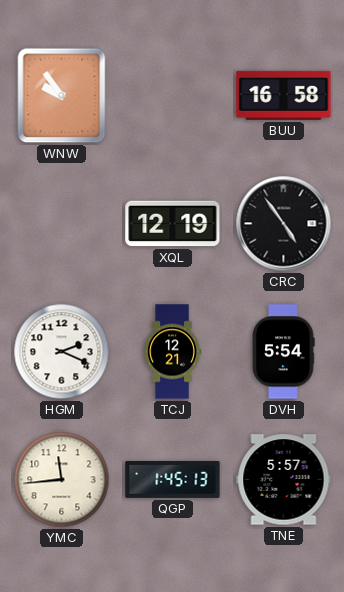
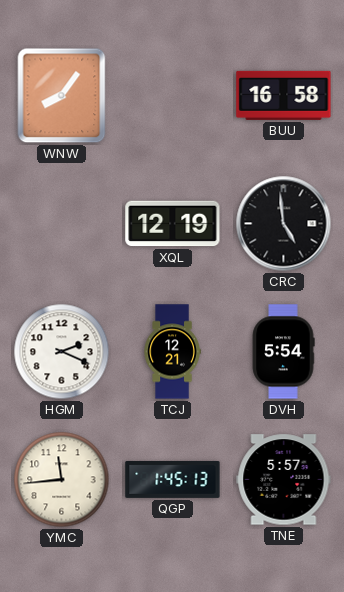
WNW: 9:54 -> 8:06 (62, 96)
CRC: 4:54 -> 4:59 (284, 224)
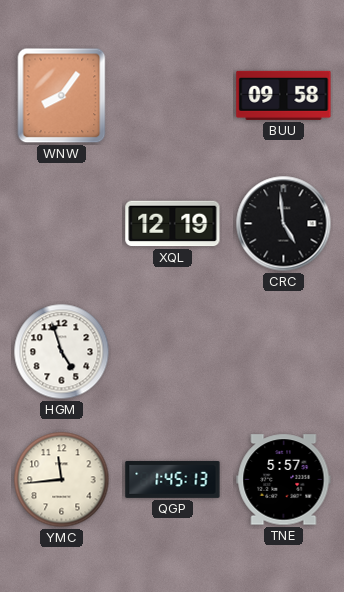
BUU: 16:58 -> 09:58 (284, 95)
HGM: 2:19 -> 4:57 (62, 352)
TCJ: 12:21 -> none (172, 352)
DVH: 5:54 -> none (283, 352)
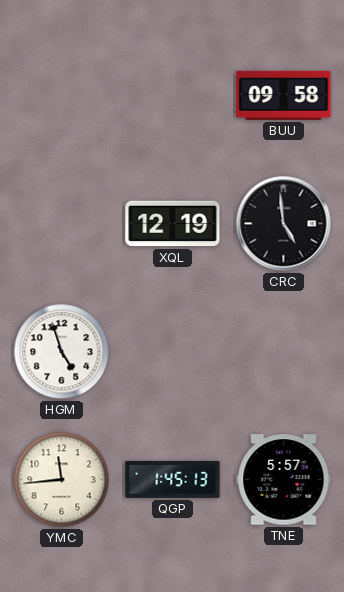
WNW: 8:06 -> none (62, 96)
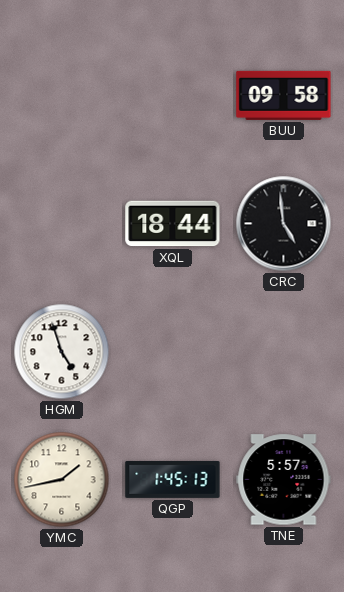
XQL: 12:19 -> 18:44 (173, 224)
YMC: 11:44 -> 1:43 (62, 480)
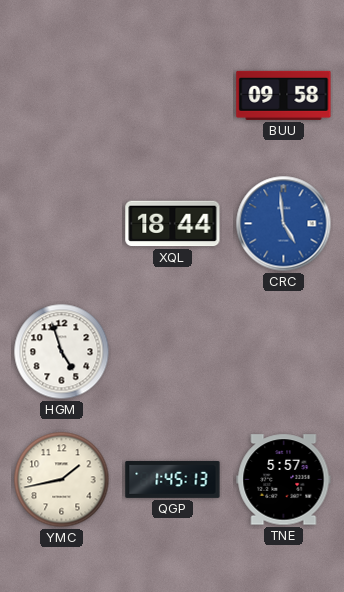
CRC dial: black -> blue (284, 224)
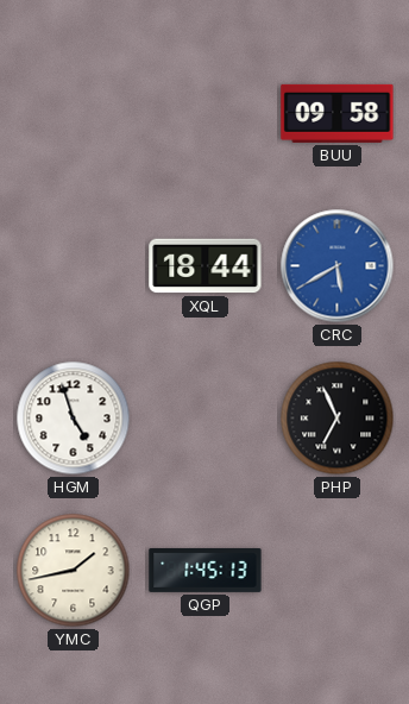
CRC: 4:59 -> 5:40 (338, 266)
PHP: none -> 6:56 (338, 419)
TNE: 5:57 -> none (284, 480)
